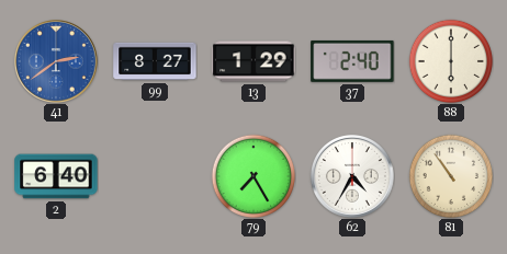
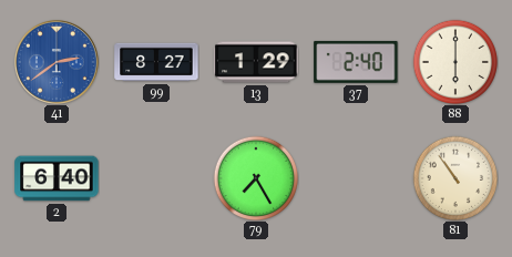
62: 4:35 -> none (352, 176)
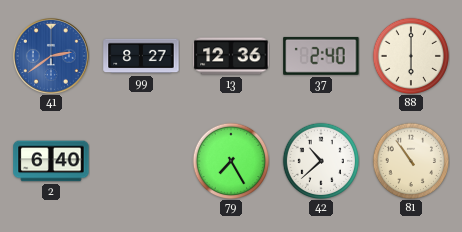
13: 1:29 -> 12:36 (231, 56)
42: none -> 10:38 (321, 161)
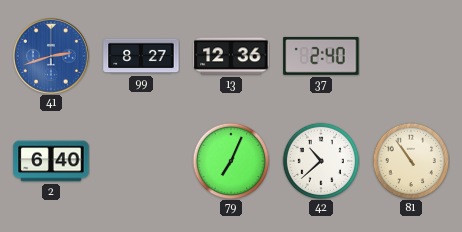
41: 2:39 -> 2:42 (51, 56)
88: 6:00 -> none (411, 56)
79: 7:25 -> 7:04 (231, 161)
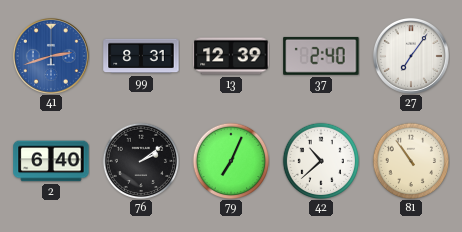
99: 8:27 -> 8:31 (141, 56)
13: 12:36 -> 12:39 (231, 56)
27: none -> 7:06 (411, 56)
76: none -> 2:09 (141, 161)
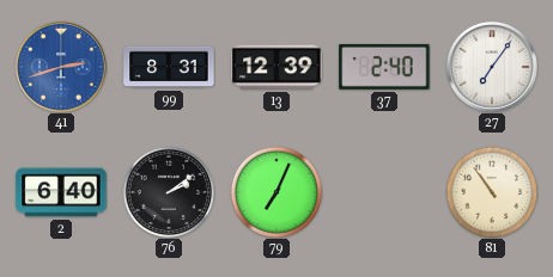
42: 10:38 -> none (321, 161)
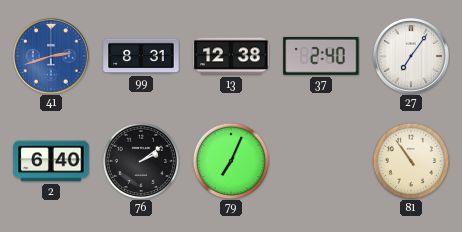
13: 12:39 -> 12:38 (231, 56)
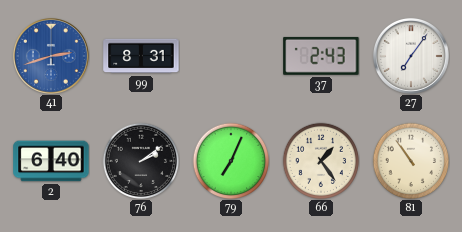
13: 12:38 -> none (231, 56)
37: 2:40 -> 2:43 (321, 56)
66: none -> 1:24 (321, 161)
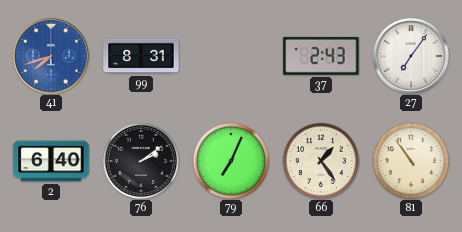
41: 2:42 -> 7:42 (51, 56)
